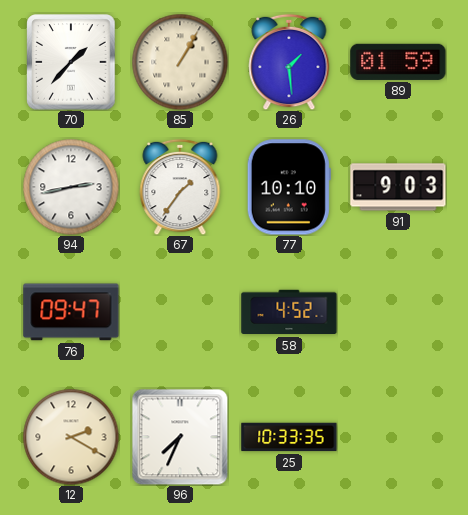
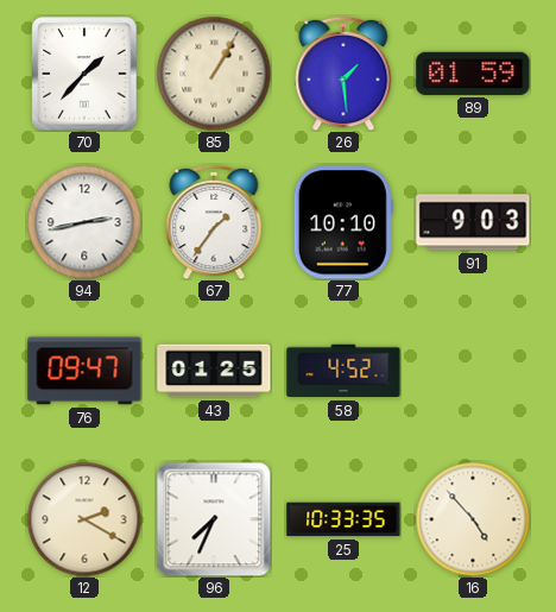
43: none -> 01:25 (214, 371)
16: none -> 4:53 (473, 519)
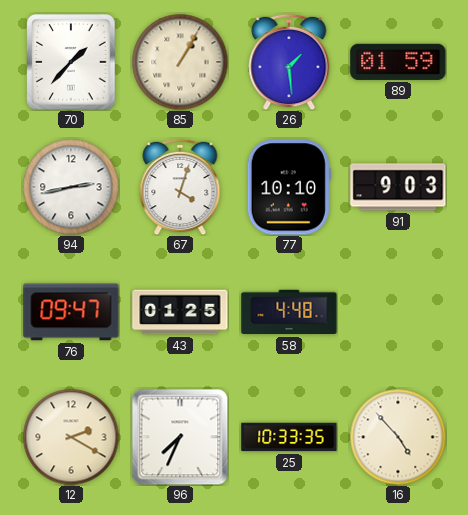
67: 1:36 -> 4:03 (180, 187)
58: 4:52 -> 4:48 (289, 312)
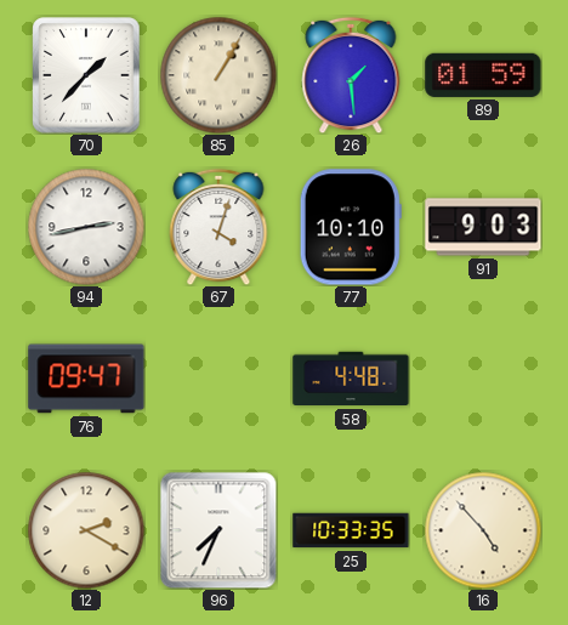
43: 01:25 -> none (180, 312)
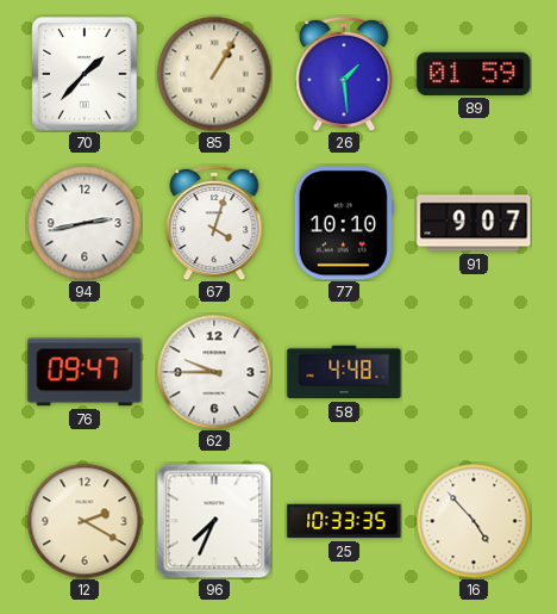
91: 9:03 -> 9:07 (474, 223)
62: none -> 9:45 (214, 372)
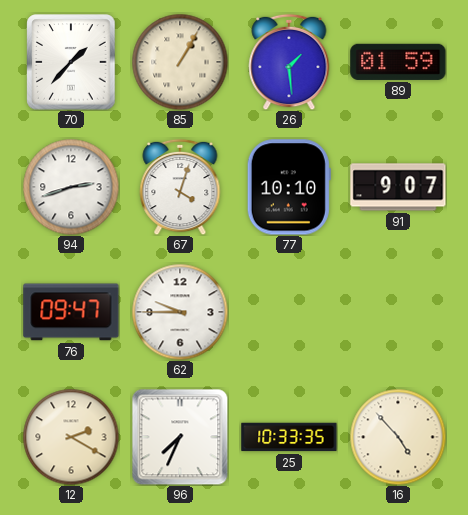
94: 2:43 -> 2:42 (71, 187)
58: 4:48 -> none (344, 372)
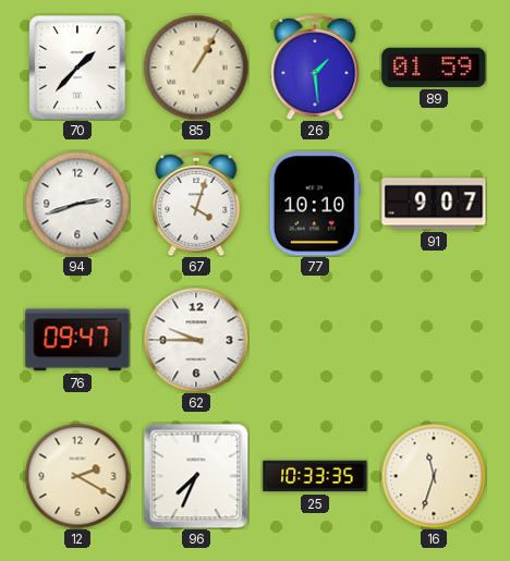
16: 4:53 -> 11:33 (434, 476)
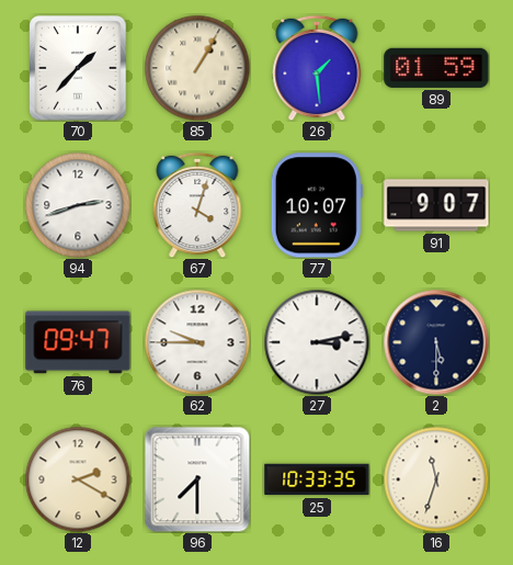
77: 10:10 -> 10:07 (317, 205)
27: none -> 3:13 (317, 342)
2: none -> 5:30 (436, 342)
96: 7:34 -> 7:30 (197, 479)
